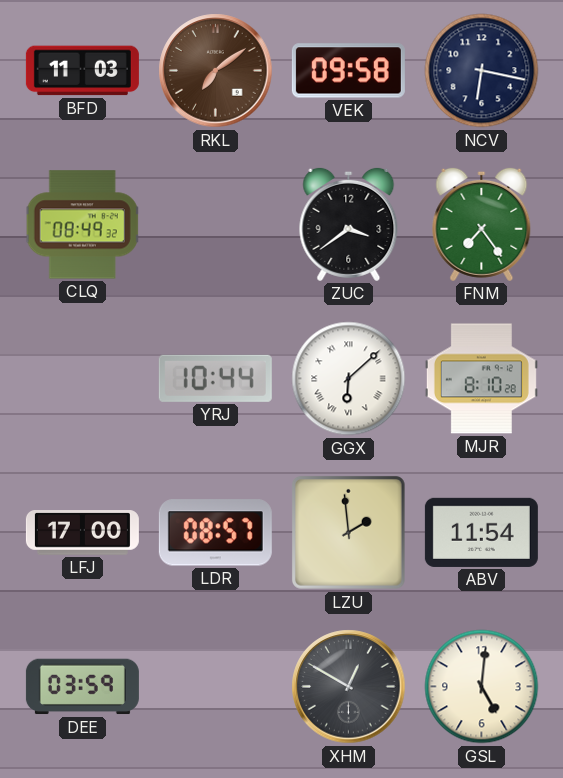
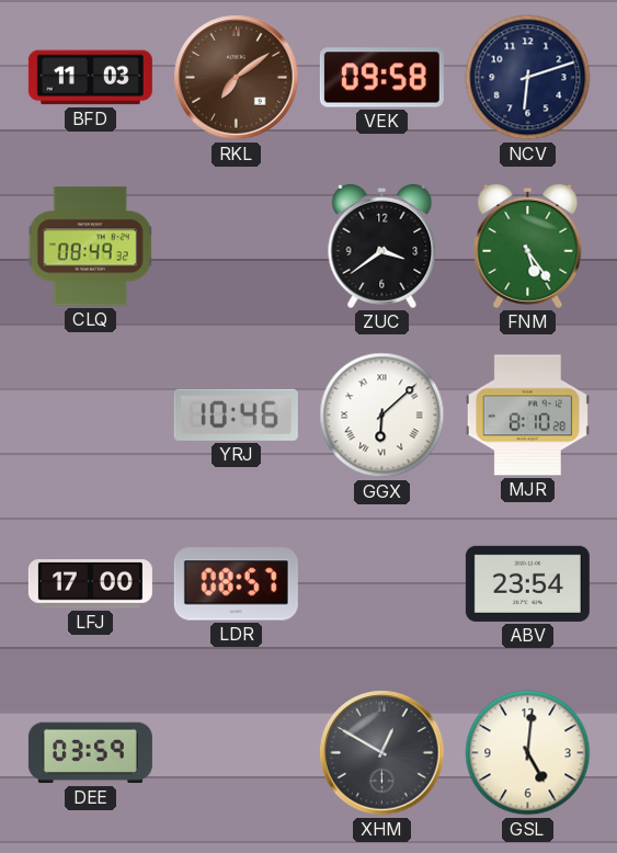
NCV: 6:17 -> 6:12 (528, 78)
FNM: 7:24 -> 5:24 (528, 246)
YRJ: 10:44 -> 10:46 (236, 414)
LZU: 1:59 -> none (348, 532)
ABV: 11:54 -> 23:54 (527, 583)
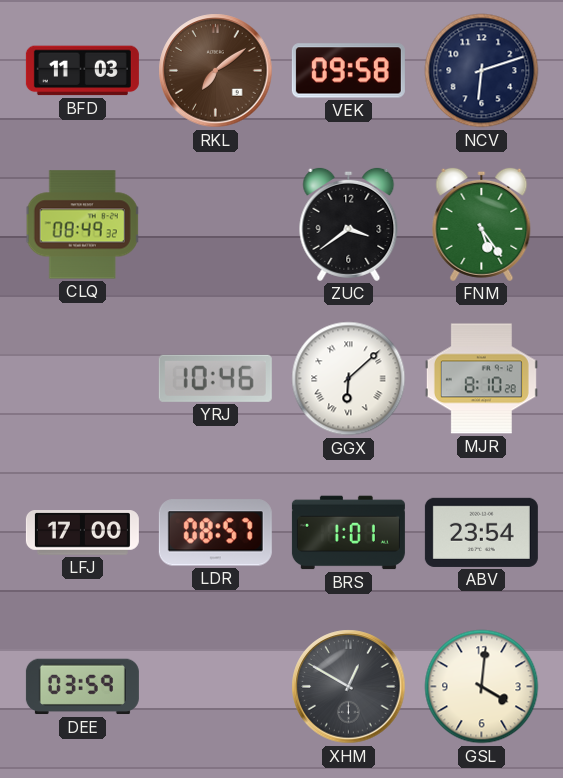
BRS: none -> 1:01 (348, 533)
GSL: 5:01 -> 4:01 (482, 687)
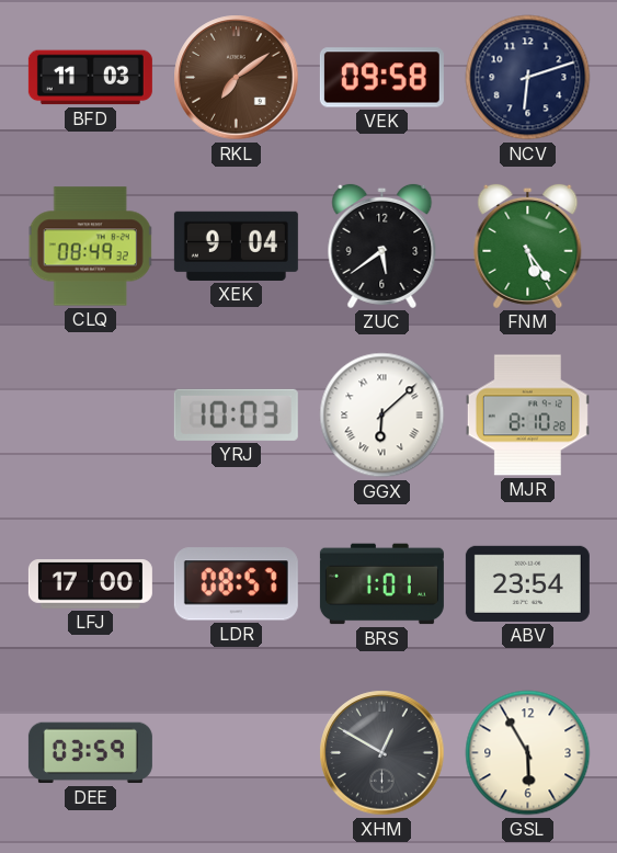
XEK: none -> 9:04 (236, 246)
ZUC: 3:39 -> 5:39 (382, 246)
YRJ: 10:46 -> 10:03 (236, 414)
GSL: 4:01 -> 5:55 (528, 753)
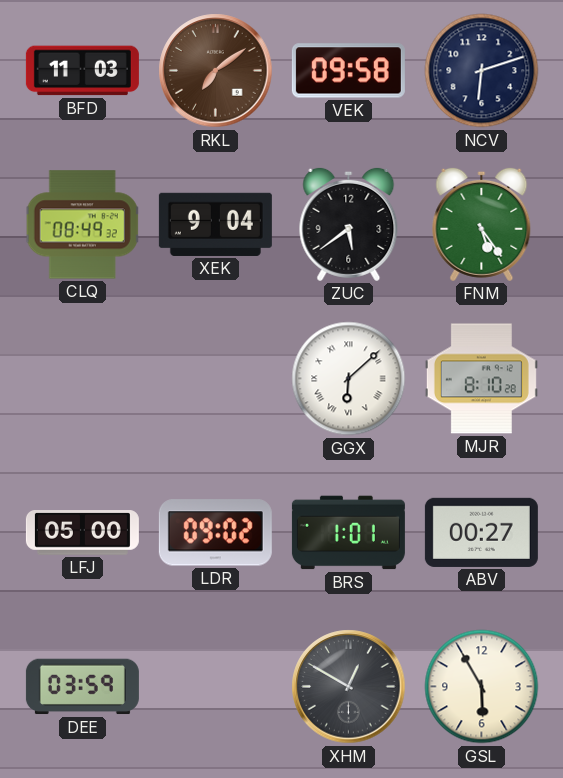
YRJ: 10:03 -> none (236, 414)
LFJ: 17:00 -> 05:00 (82, 533)
LDR: 08:57 -> 09:02 (215, 533)
ABV: 23:54 -> 00:27 (481, 532)
